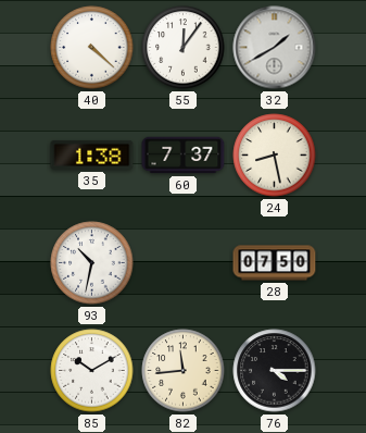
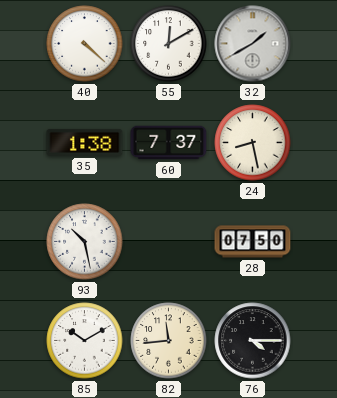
55: 12:06 -> 12:10 (169, 44)
93: 10:32 -> 10:28 (85, 242)
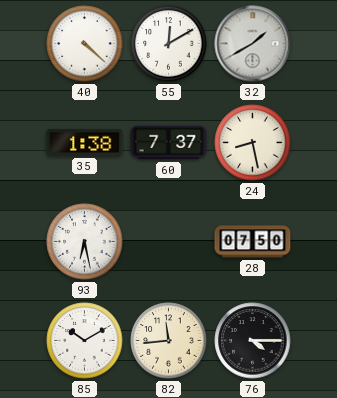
93: 10:28 -> 6:28 (85, 242)
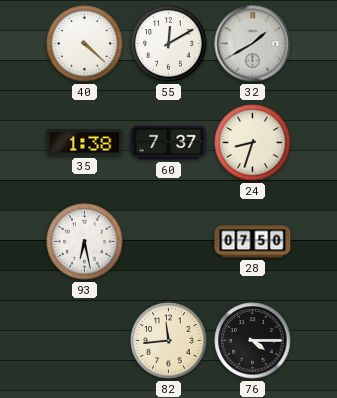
24: 8:28 -> 8:33 (253, 143)
85: 10:10 -> none (85, 341)
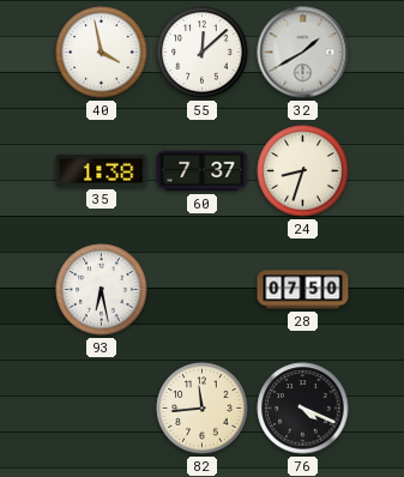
40: 4:22 -> 3:58 (102, 53)
55: 12:10 -> 12:08 (203, 53)
76: 4:15 -> 4:19 (303, 409)
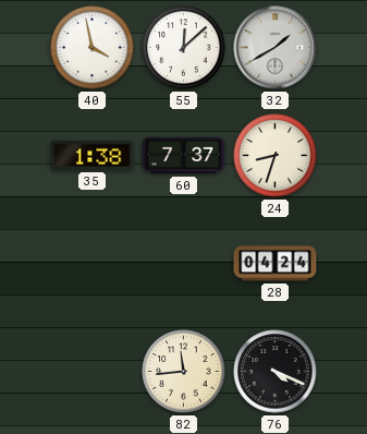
93: 6:28 -> none (102, 290)
28: 07:50 -> 04:24 (276, 264)
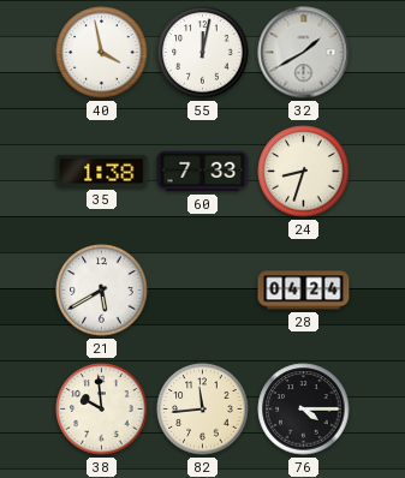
55: 12:08 -> 12:02 (203, 53)
60: 7:37 -> 7:33 (203, 172)
21: none -> 5:40 (102, 291)
38: none -> 9:59 (102, 410)
76: 4:19 -> 4:15 (304, 410)
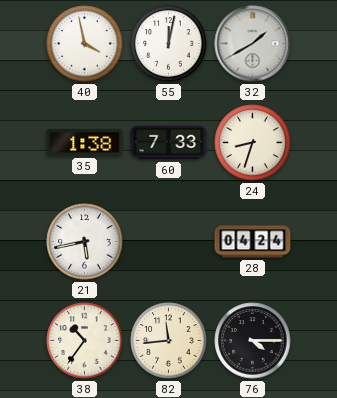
21: 5:40 -> 5:43 (85, 242)
38: 9:59 -> 10:36 (85, 341)
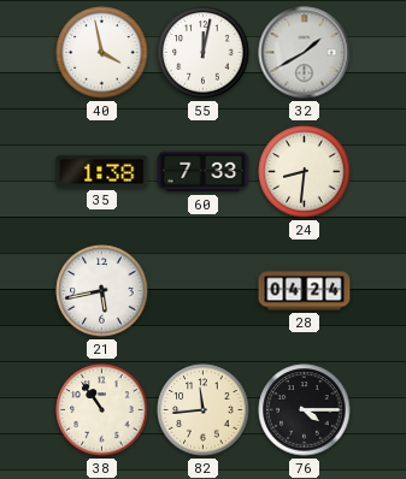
24: 8:33 -> 8:31 (305, 172)
38: 10:36 -> 10:54 (102, 410)
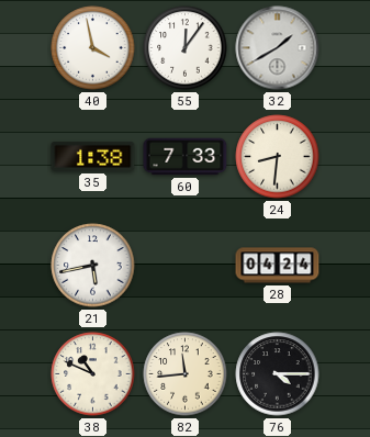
55: 12:02 -> 12:06 (186, 48)
38: 10:54 -> 10:49 (93, 374)
